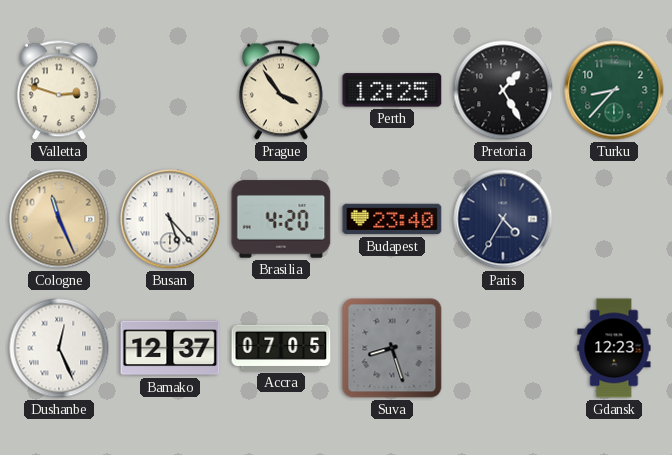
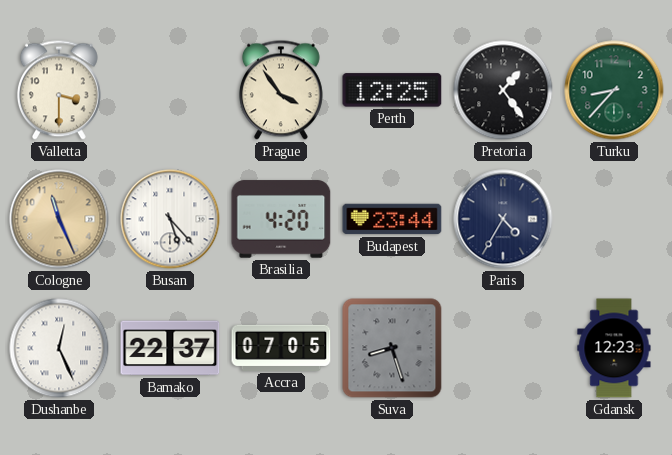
Valletta: 2:48 -> 3:30 (59, 90)
Pretoria: 1:25 -> 1:24 (503, 90)
Budapest: 23:40 -> 23:44 (392, 219)
Bamako: 12:37 -> 22:37 (170, 348)
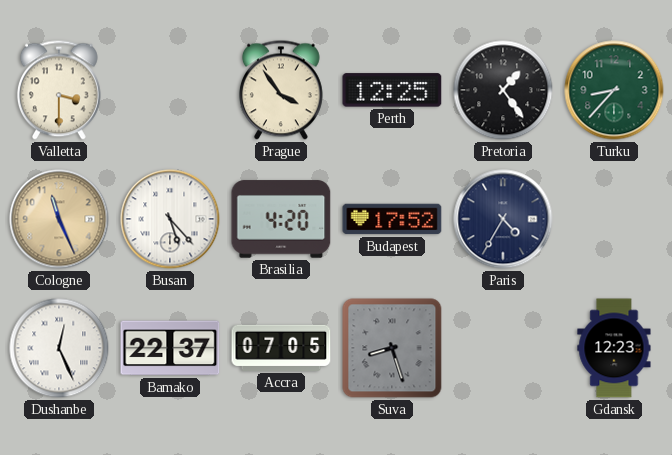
Budapest: 23:44 -> 17:52 (392, 219)
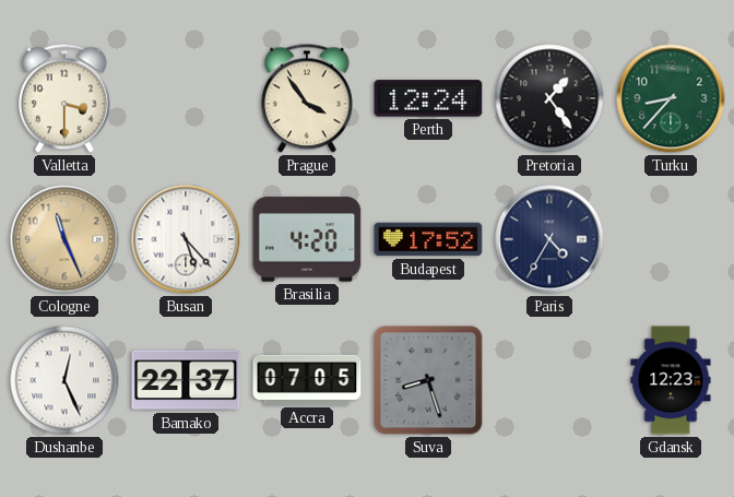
Perth: 12:25 -> 12:24 (428, 98)
